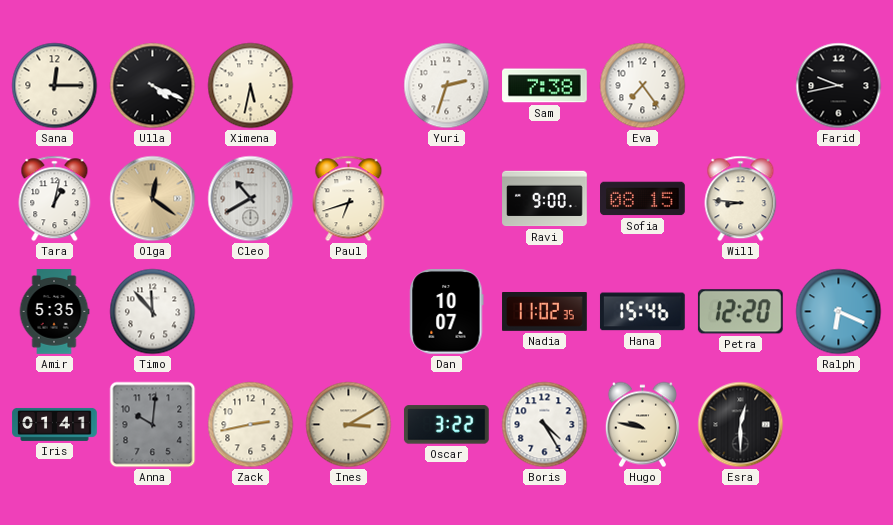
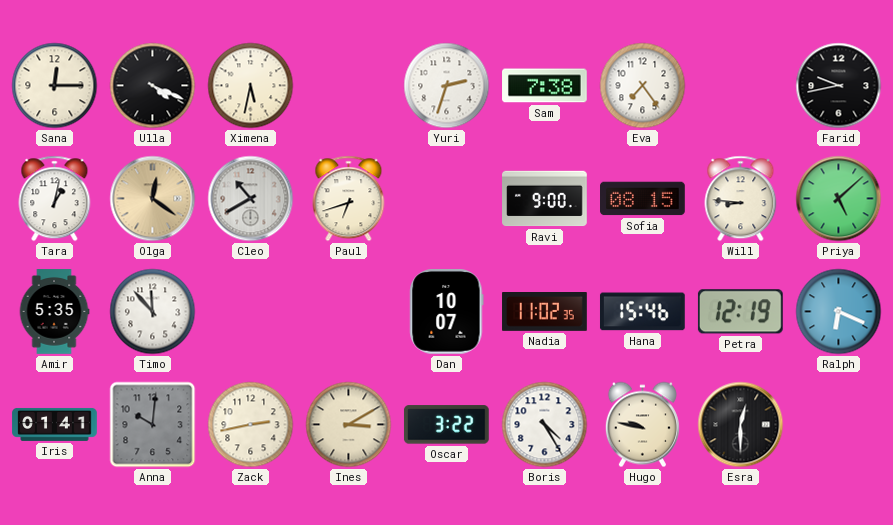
Priya: none -> 5:08 (839, 199)
Petra: 12:20 -> 12:19 (740, 312)
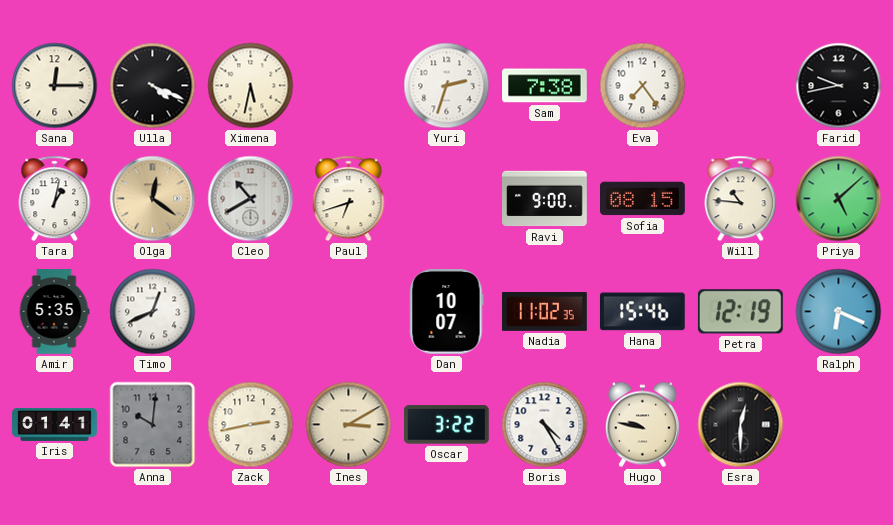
Will: 8:46 -> 10:46 (741, 199)
Timo: 11:53 -> 12:41 (153, 312)
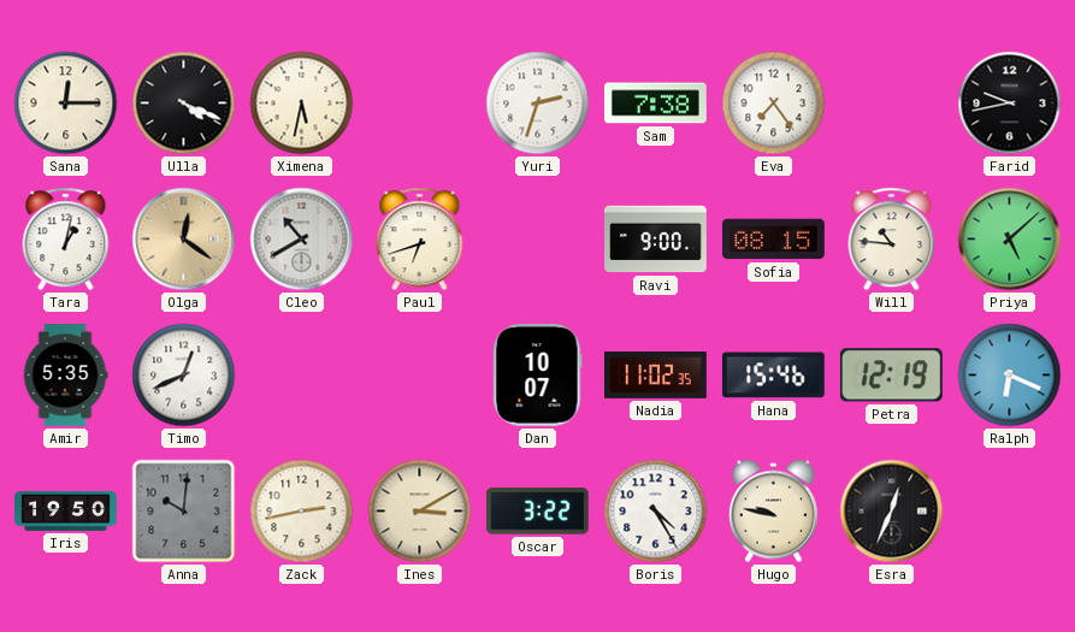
Iris: 01:41 -> 19:50 (66, 510)
Esra: 12:30 -> 12:34 (892, 512)
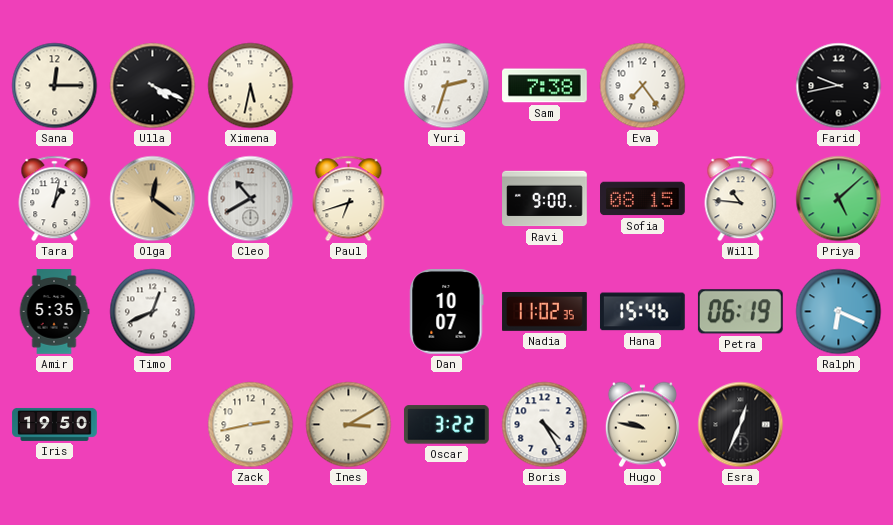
Petra: 12:19 -> 06:19 (740, 312)
Anna: 10:01 -> none (184, 512)
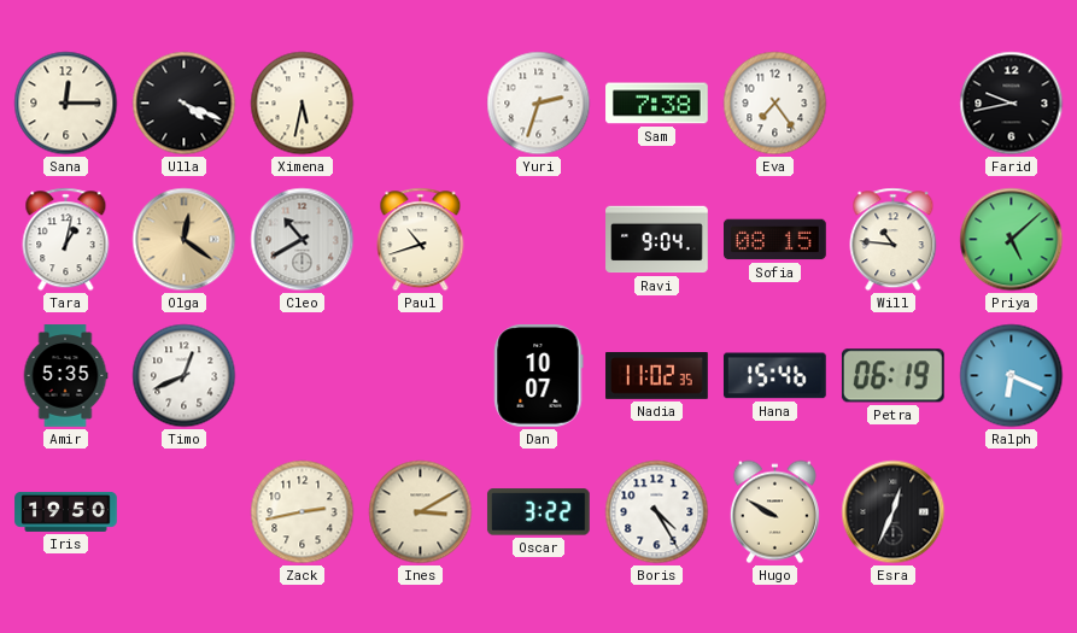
Paul: 6:42 -> 10:42 (421, 240)
Ravi: 9:00 -> 9:04 (657, 240)
Hugo: 9:47 -> 9:50 (774, 512)
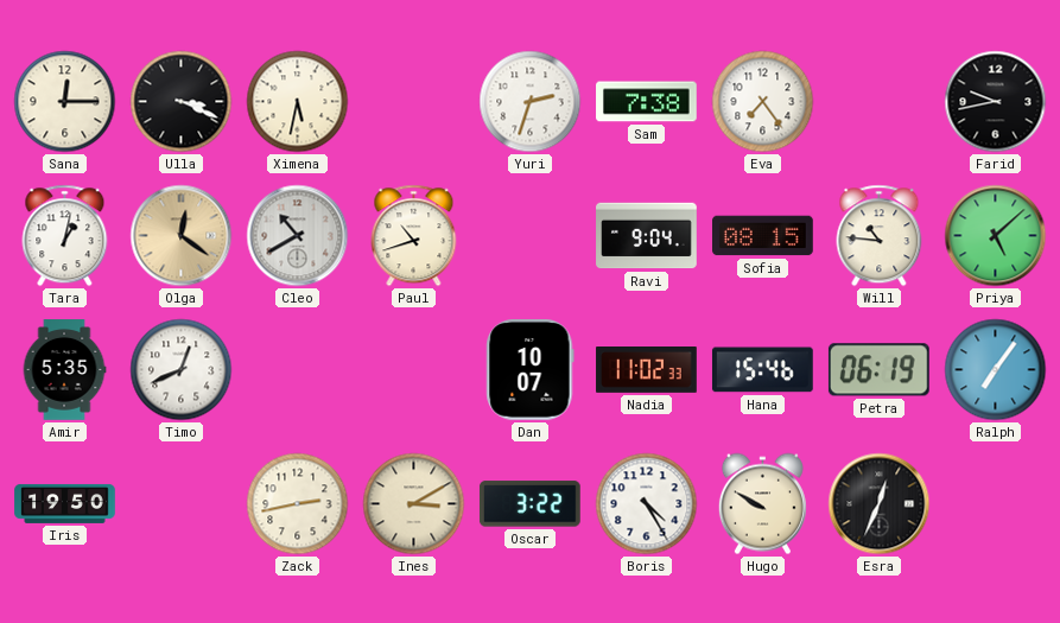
Ulla: 4:19 -> 3:19 (182, 102)
Nadia: 11:02:35 -> 11:02:33 (647, 370)
Ralph: 6:19 -> 7:06 (996, 370)
